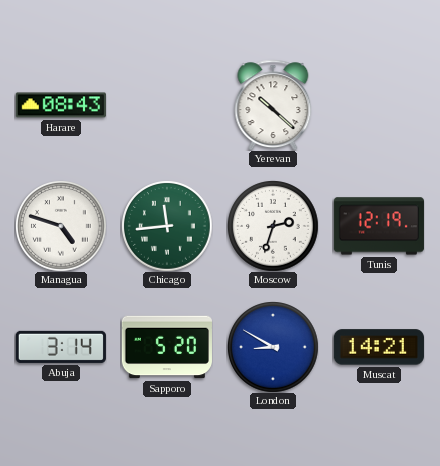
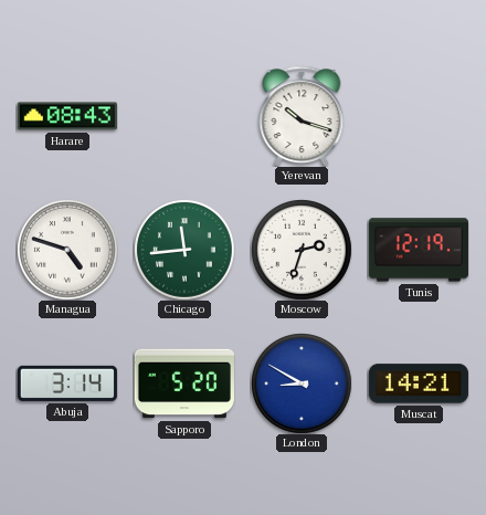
Yerevan: 10:22 -> 10:18 (302, 116)
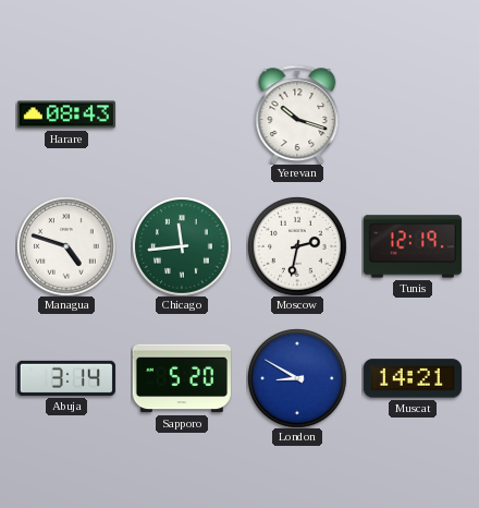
Moscow: 2:33 -> 2:32 (297, 246)
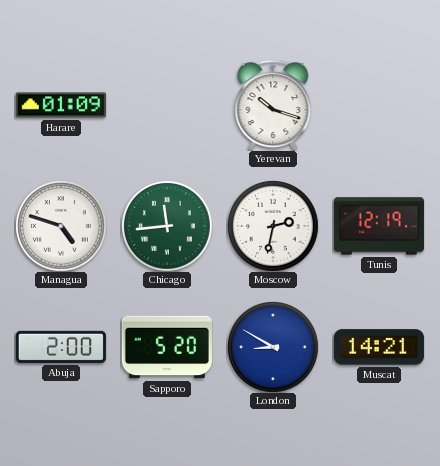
Harare: 08:43 -> 01:09 (61, 105)
Abuja: 3:14 -> 2:00 (61, 347)
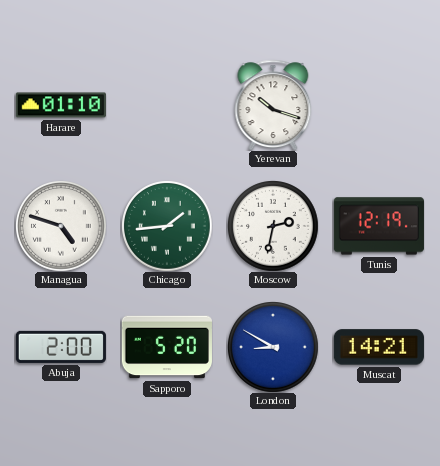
Harare: 01:09 -> 01:10 (61, 105)
Chicago: 11:44 -> 1:44 (167, 226)
